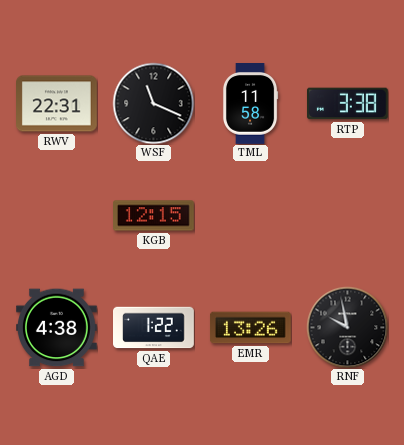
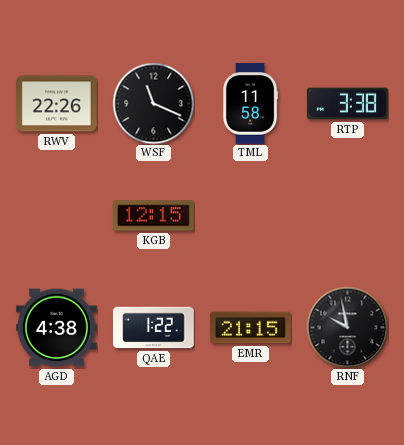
RWV: 22:31 -> 22:26 (57, 104)
EMR: 13:26 -> 21:15 (250, 328)
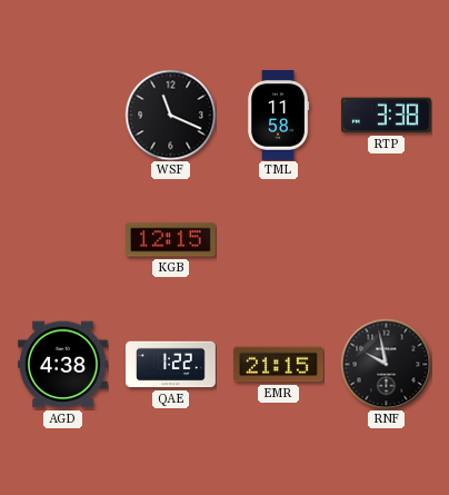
RWV: 22:26 -> none (57, 104)
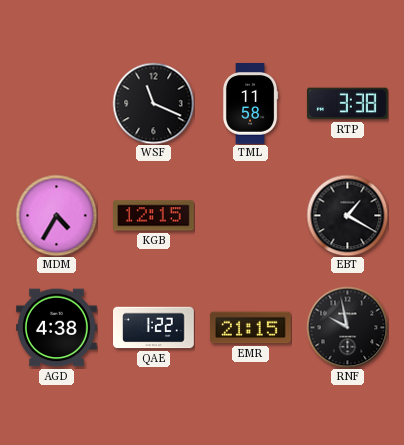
MDM: none -> 4:35 (56, 215)
EBT: none -> 1:20 (347, 215)
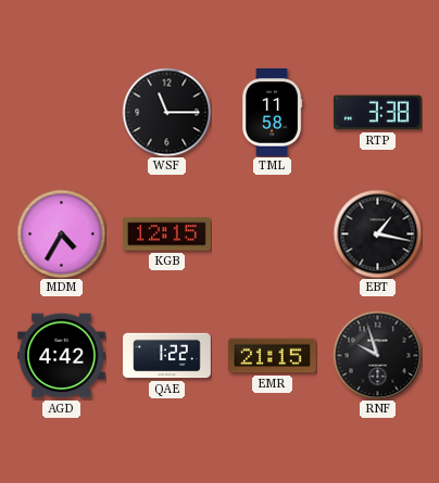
WSF: 11:19 -> 11:15 (166, 112)
EBT: 1:20 -> 1:17 (377, 233)
AGD: 4:38 -> 4:42 (62, 356)
RNF: 9:58 -> 9:57 (377, 355)
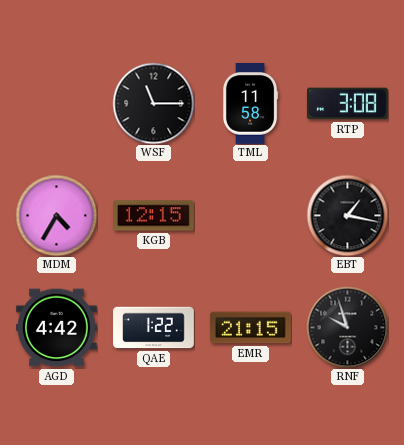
RTP: 3:38 -> 3:08 (347, 104)
